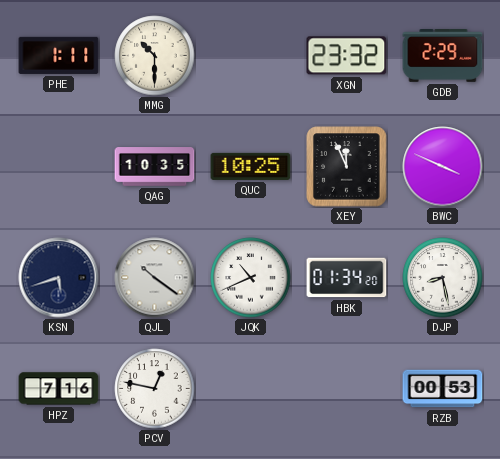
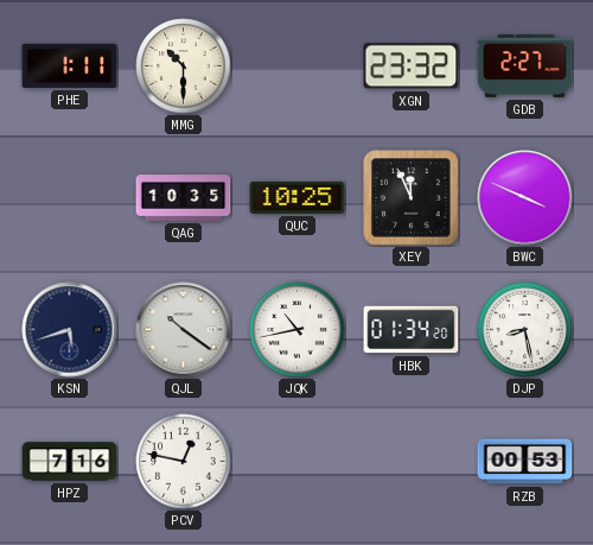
GDB: 2:29 -> 2:27 (525, 66)
JQK: 10:41 -> 10:43 (298, 330)
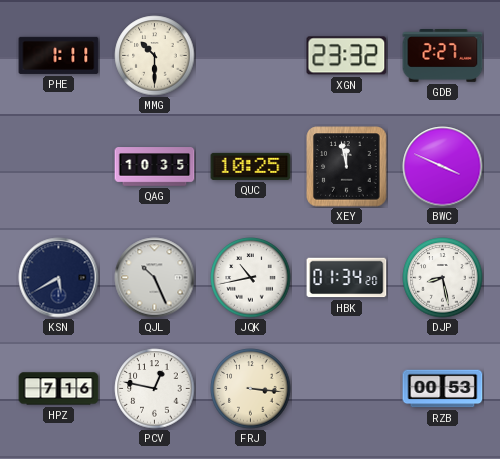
XEY: 11:56 -> 11:58 (347, 167)
KSN: 5:42 -> 5:40 (59, 278)
QJL: 10:21 -> 10:26 (155, 278)
FRJ: none -> 3:16 (251, 389)
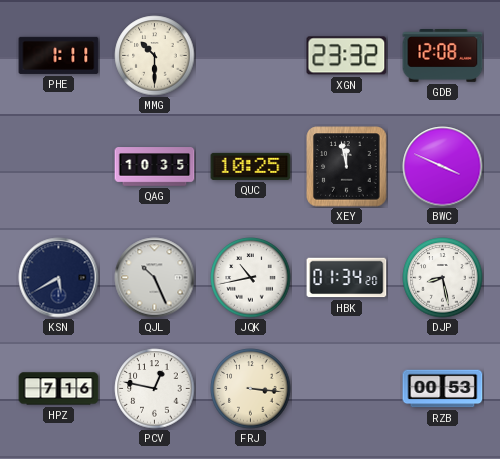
GDB: 2:27 -> 12:08 (443, 56)
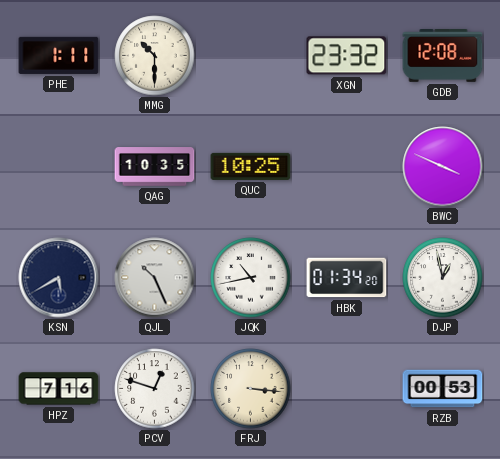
XEY: 11:58 -> none (347, 167)
DJP: 8:28 -> 12:58 (443, 278)
PCV: 12:47 -> 12:48 (155, 389)
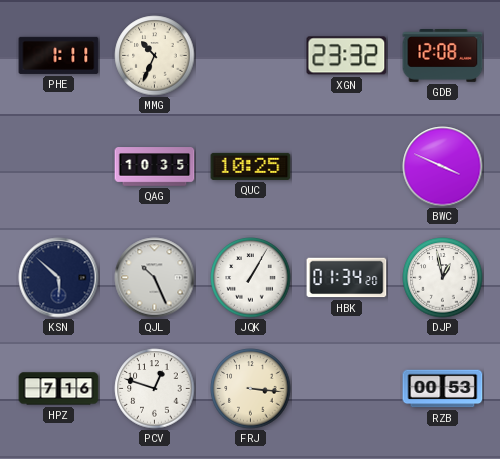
MMG: 10:30 -> 10:34 (155, 56)
KSN: 5:40 -> 5:52 (59, 278)
JQK: 10:43 -> 1:05 (251, 278)
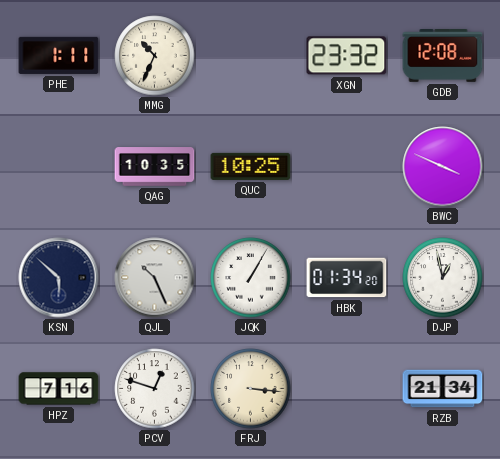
RZB: 00:53 -> 21:34 (443, 389)
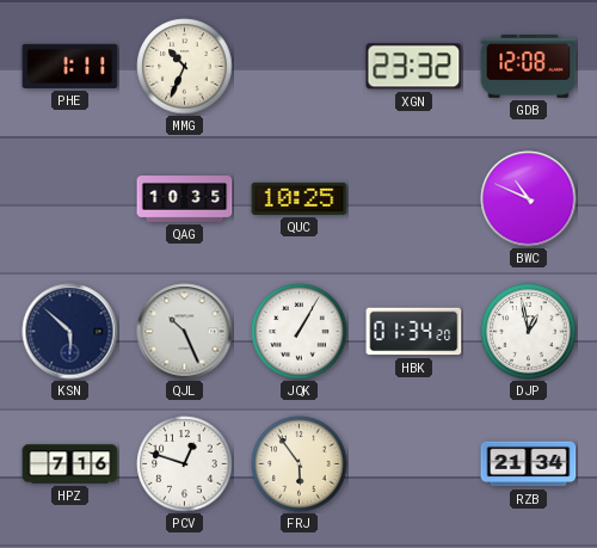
BWC: 3:49 -> 10:49 (529, 199)
FRJ: 3:16 -> 5:54 (300, 464)
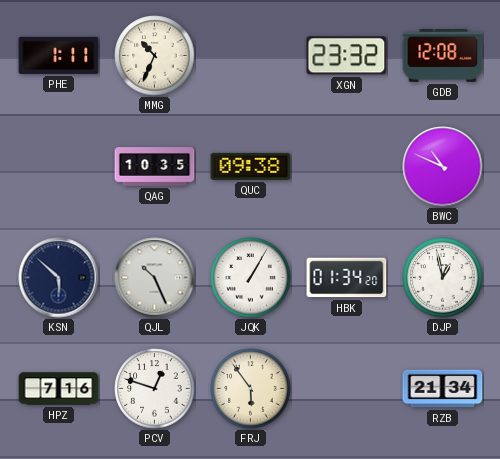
QUC: 10:25 -> 09:38 (251, 166)
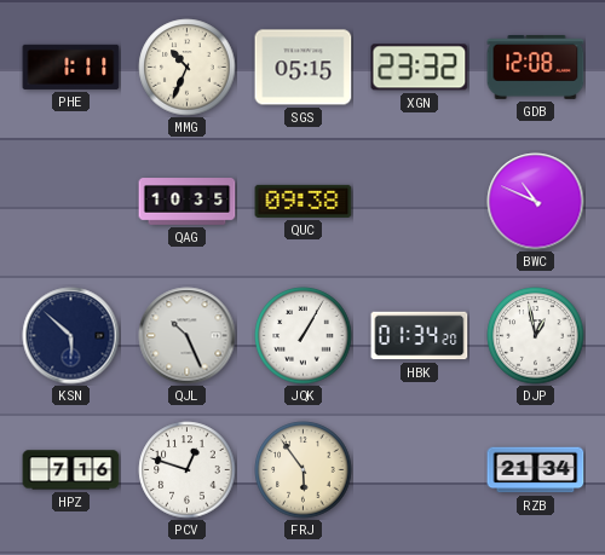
SGS: none -> 05:15 (304, 68)
